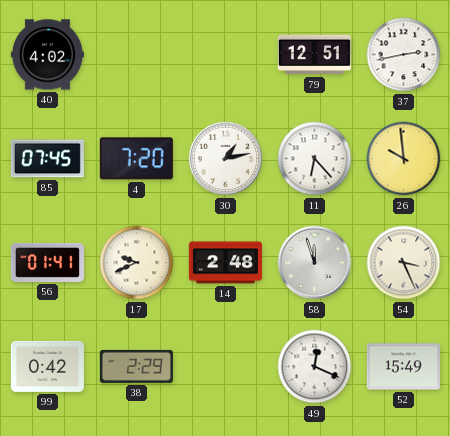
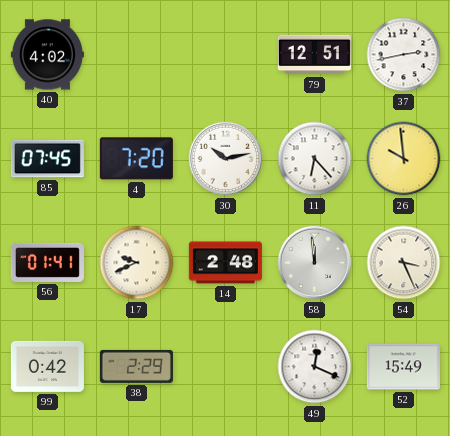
30: 1:13 -> 10:13 (226, 159)
58: 11:57 -> 11:59 (315, 263)
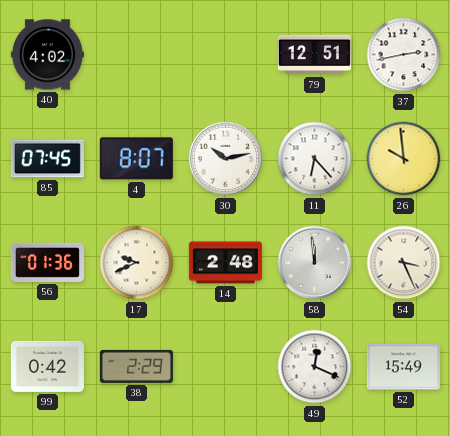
4: 7:20 -> 8:07 (136, 159)
56: 01:41 -> 01:36 (47, 262)
